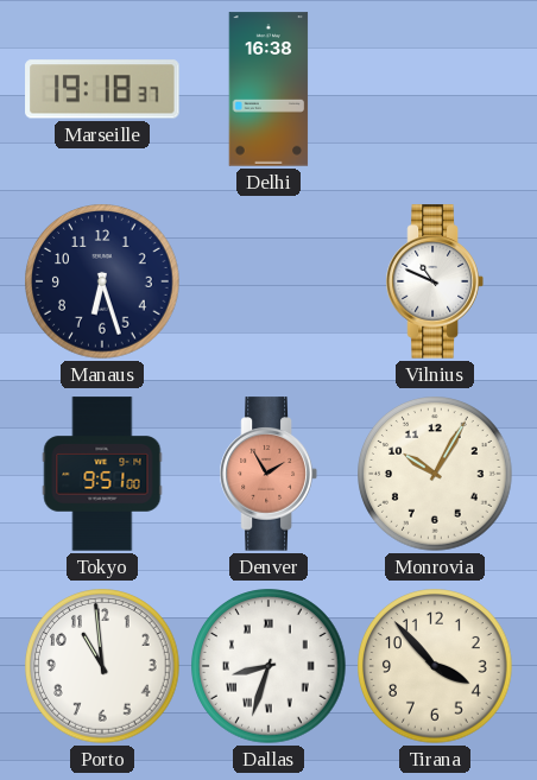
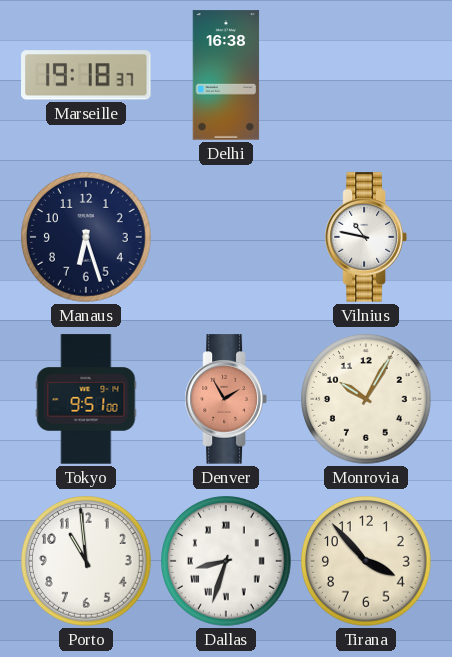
Vilnius: 10:49 -> 10:47 (366, 237)
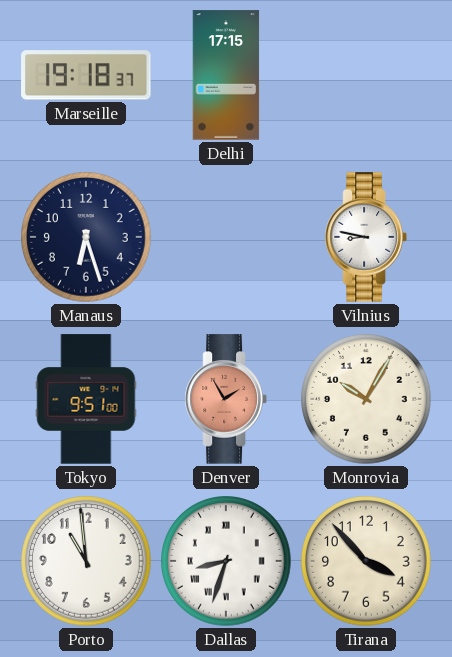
Delhi: 16:38 -> 17:15 (226, 75)
Vilnius: 10:47 -> 8:47 (366, 237)
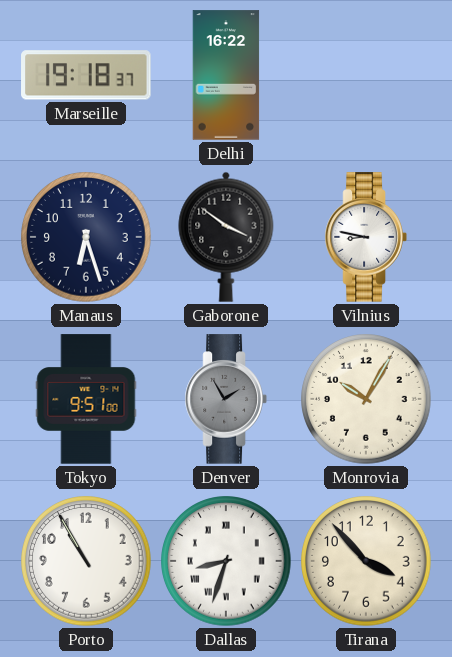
Delhi: 17:15 -> 16:22 (226, 75)
Gaborone: none -> 3:51 (226, 237)
Denver dial: salmon -> grey (226, 399)
Porto: 10:59 -> 10:55 (86, 561)
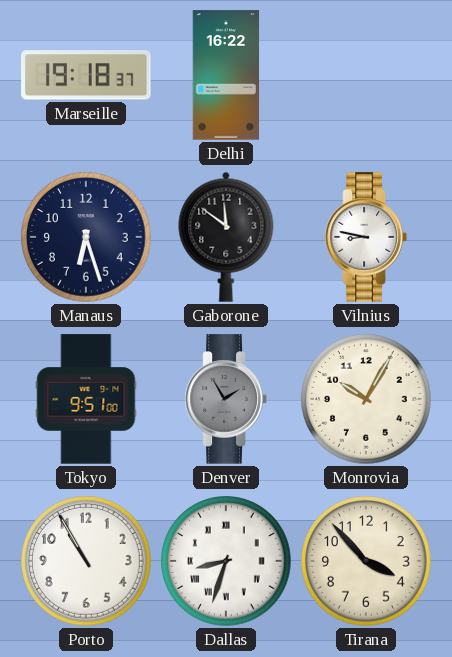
Gaborone: 3:51 -> 11:51 (226, 237)
